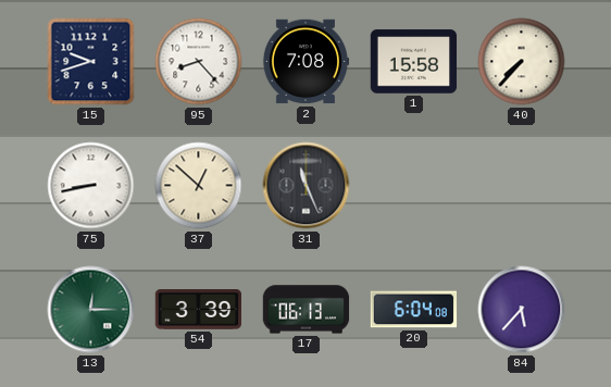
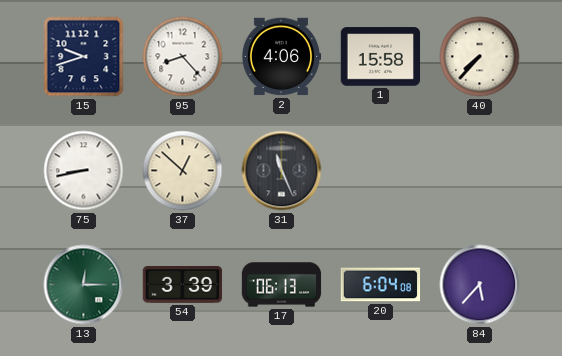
2: 7:08 -> 4:06 (281, 57)
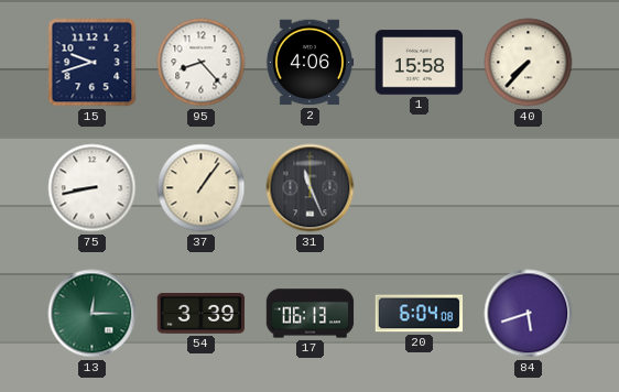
37: 12:52 -> 1:06 (202, 188)
84: 5:37 -> 5:42 (529, 314)
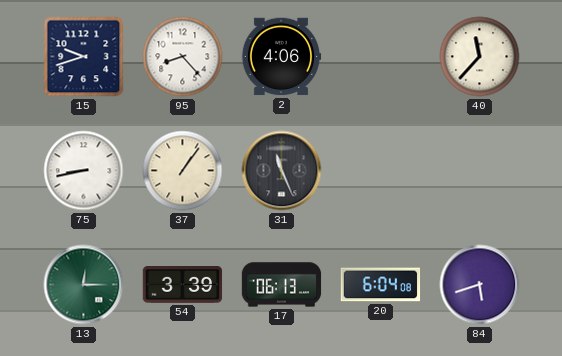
1: 15:58 -> none (420, 63)
40: 7:37 -> 11:37 (480, 57)
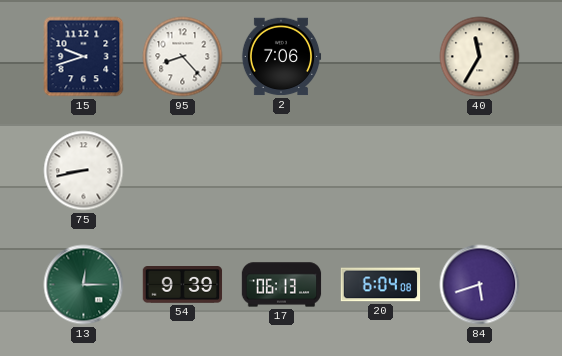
2: 4:06 -> 7:06 (281, 57)
40: 11:37 -> 11:35 (480, 57)
37: 1:06 -> none (183, 171)
31: 11:26 -> none (282, 171)
54: 3:39 -> 9:39 (183, 285)
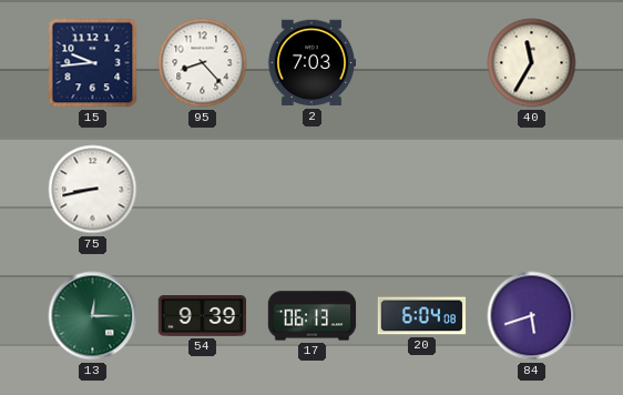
15: 9:42 -> 9:44 (93, 63)
2: 7:06 -> 7:03 (311, 63)
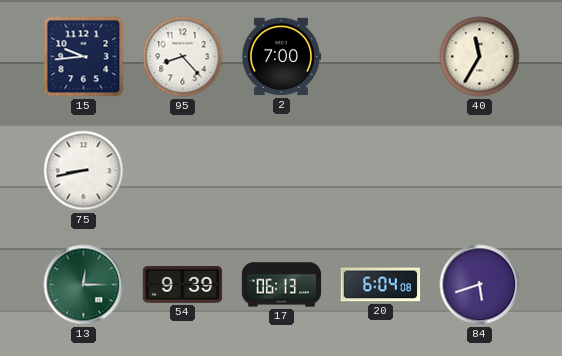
2: 7:03 -> 7:00 (281, 57)
